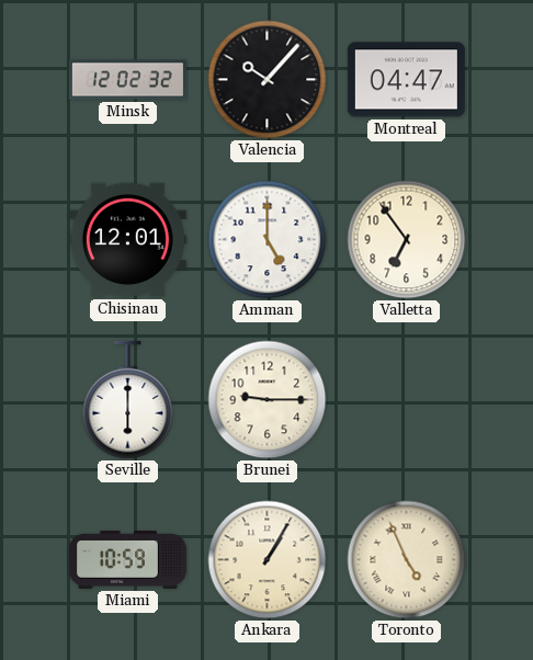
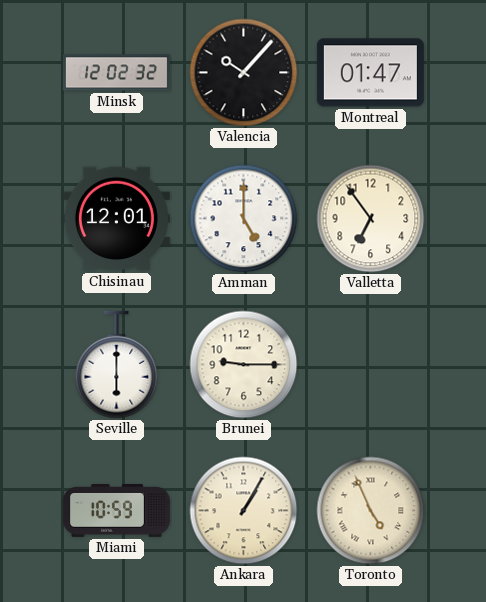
Montreal: 04:47 -> 01:47 (370, 73)
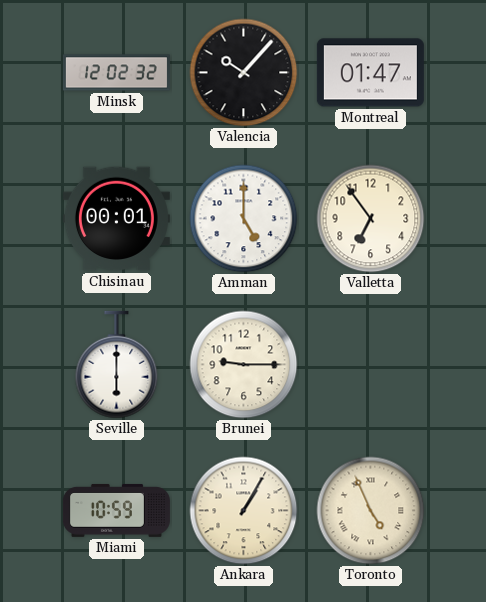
Chisinau: 12:01 -> 00:01 (116, 219)
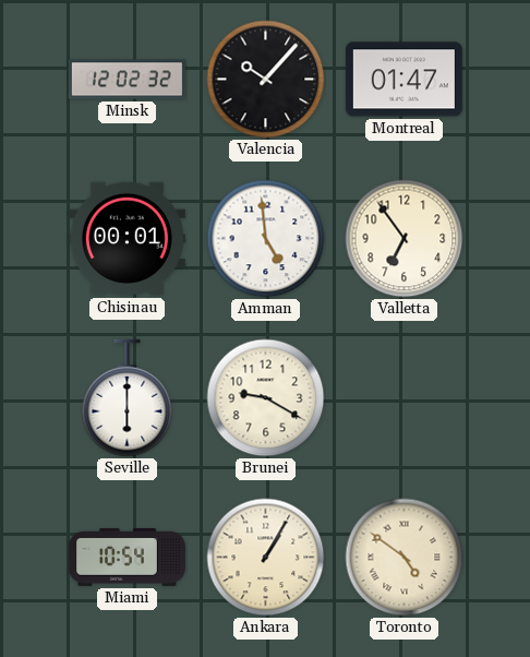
Amman: 5:00 -> 4:59 (266, 239)
Brunei: 9:15 -> 9:20 (266, 398)
Miami: 10:59 -> 10:54 (127, 557)
Toronto: 4:56 -> 4:51 (405, 558)
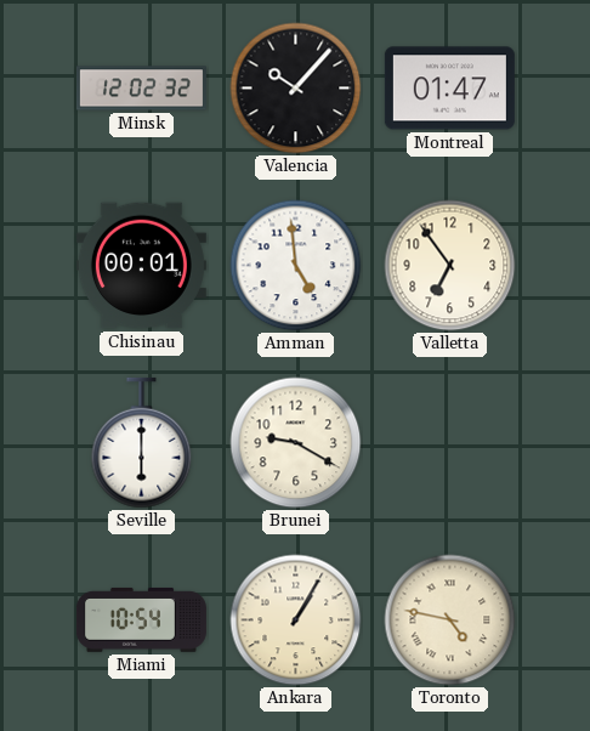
Toronto: 4:51 -> 4:47 (450, 620)
